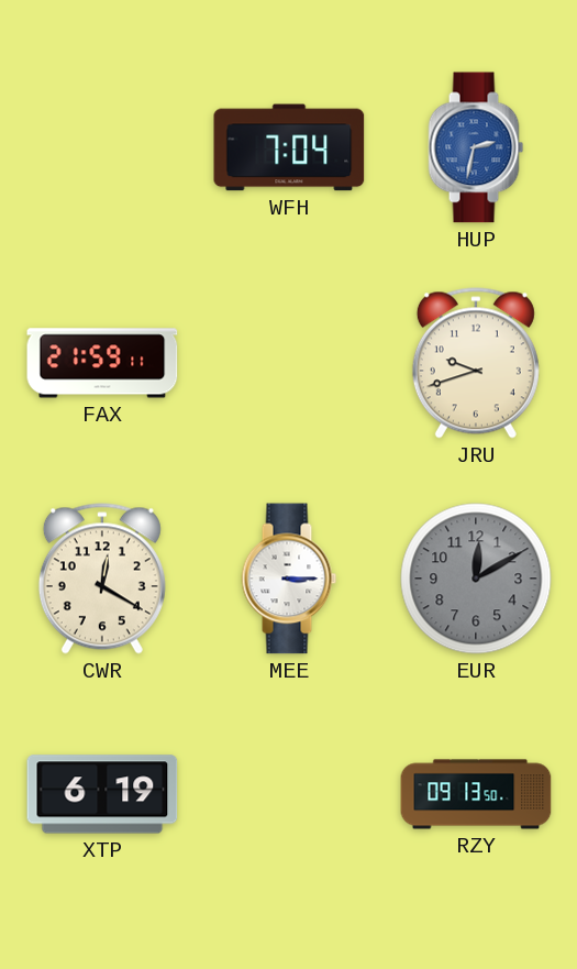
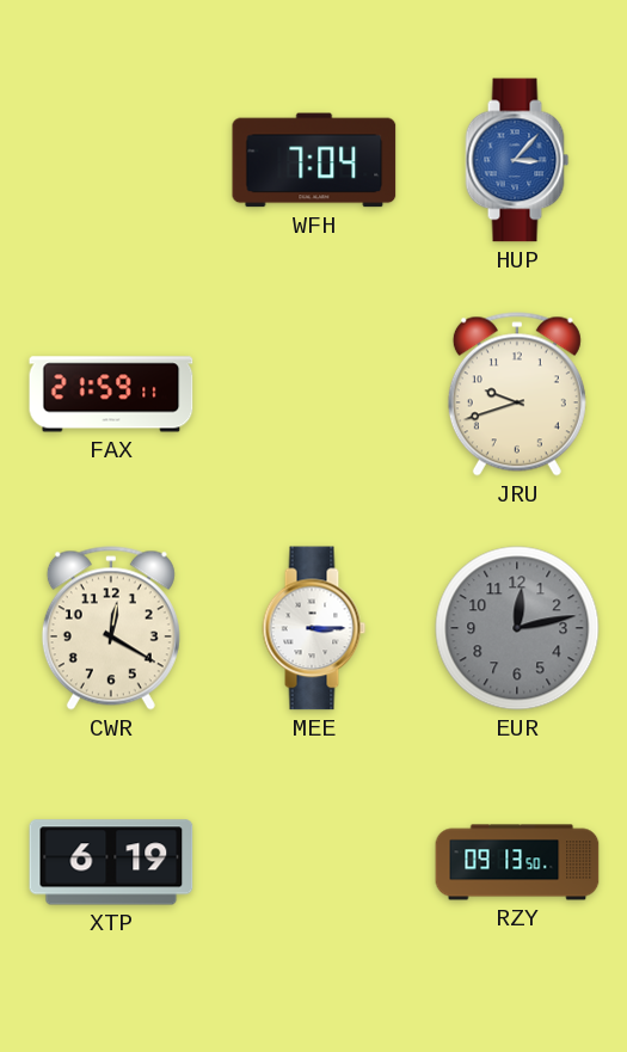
HUP: 2:32 -> 3:07 (517, 160)
EUR: 12:10 -> 12:13 (517, 628)
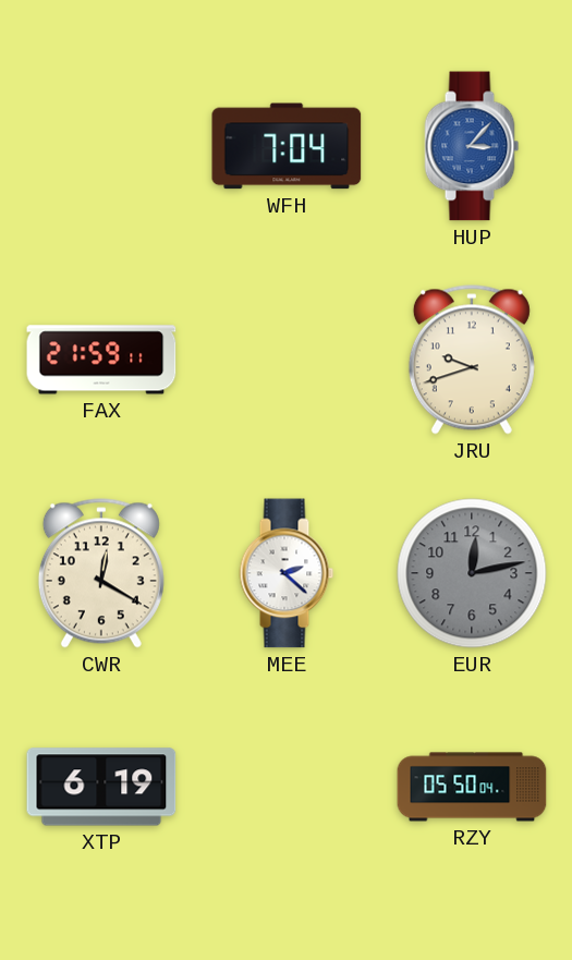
MEE: 3:15 -> 2:22 (287, 573)
RZY: 09:13 -> 05:50 (472, 787)
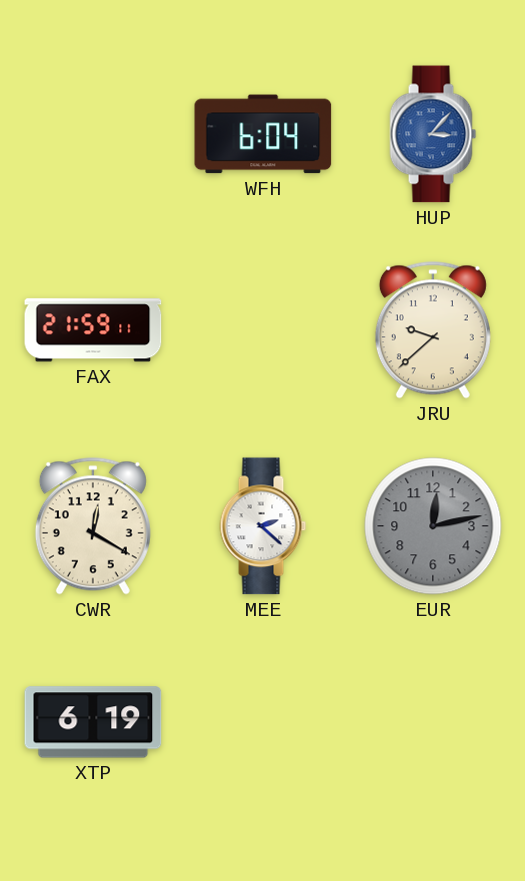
WFH: 7:04 -> 6:04 (263, 134)
JRU: 9:42 -> 9:38 (433, 330)
RZY: 05:50 -> none (472, 787)
